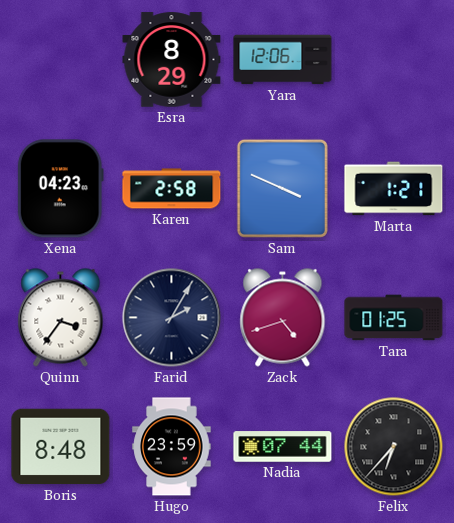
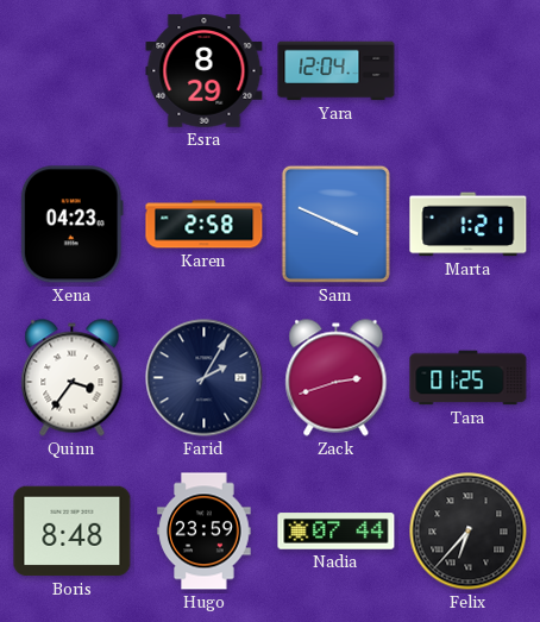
Yara: 12:06 -> 12:04 (337, 71)
Zack: 4:42 -> 2:42 (337, 378)
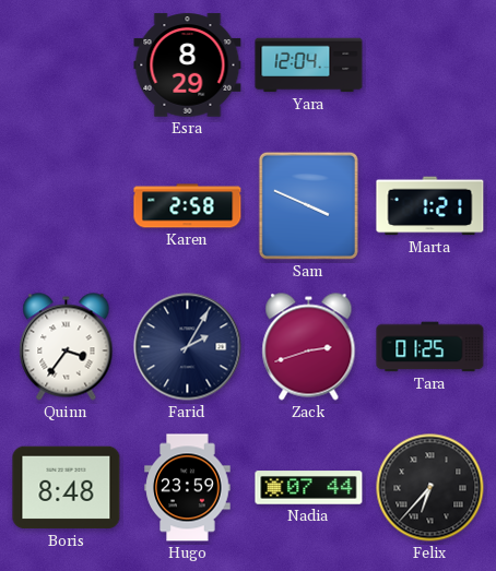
Xena: 04:23 -> none (71, 225)
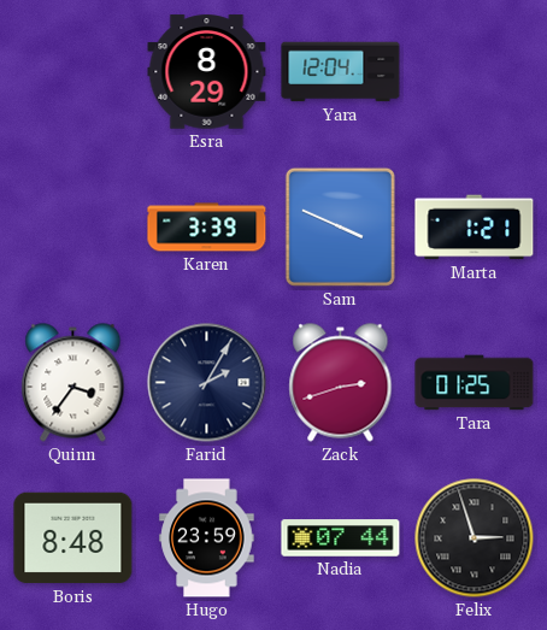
Karen: 2:58 -> 3:39 (207, 228)
Felix: 6:37 -> 2:57 (475, 538)
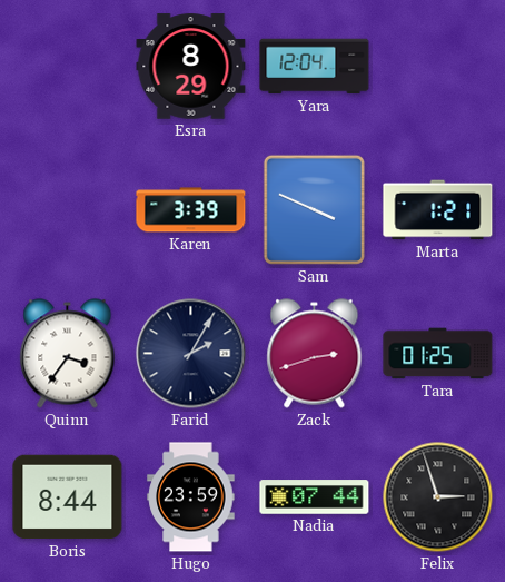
Boris: 8:48 -> 8:44 (68, 497)
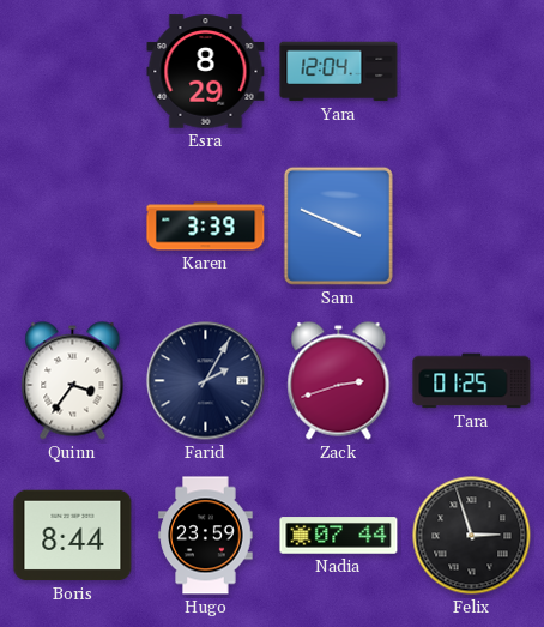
Marta: 1:21 -> none (438, 210)
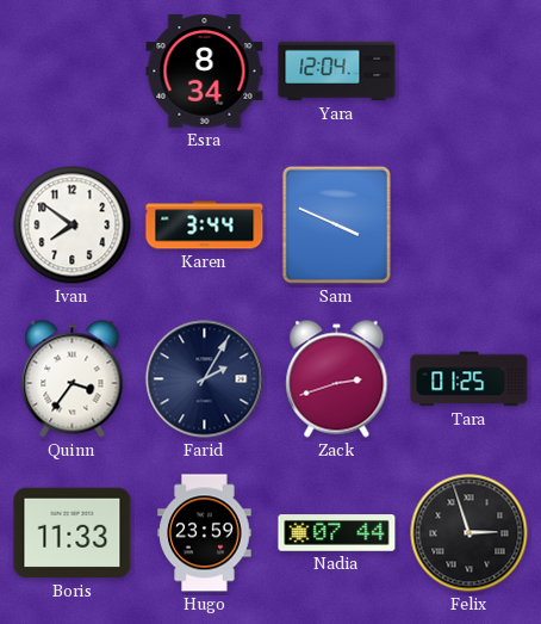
Esra: 8:29 -> 8:34 (205, 72)
Ivan: none -> 7:51 (73, 225)
Karen: 3:39 -> 3:44 (205, 225)
Boris: 8:44 -> 11:33 (73, 533)
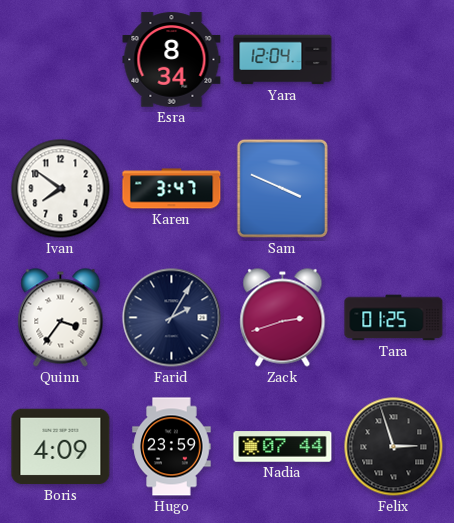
Karen: 3:44 -> 3:47 (172, 189)
Boris: 11:33 -> 4:09 (61, 447)
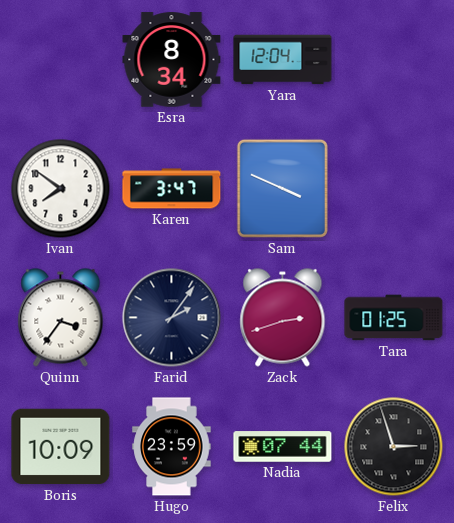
Farid: 2:05 -> 2:06 (172, 318)
Boris: 4:09 -> 10:09 (61, 447)
